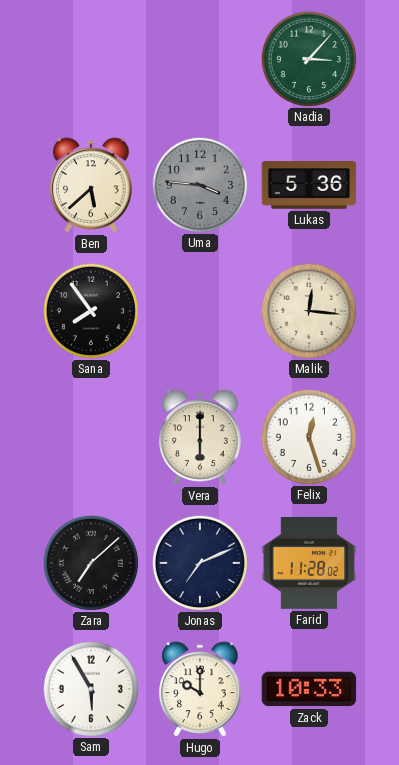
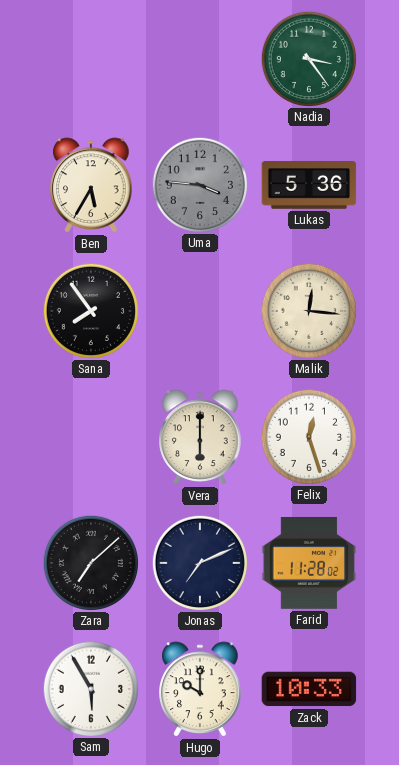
Nadia: 3:07 -> 3:24 (308, 58)
Ben: 5:38 -> 5:35 (91, 185)
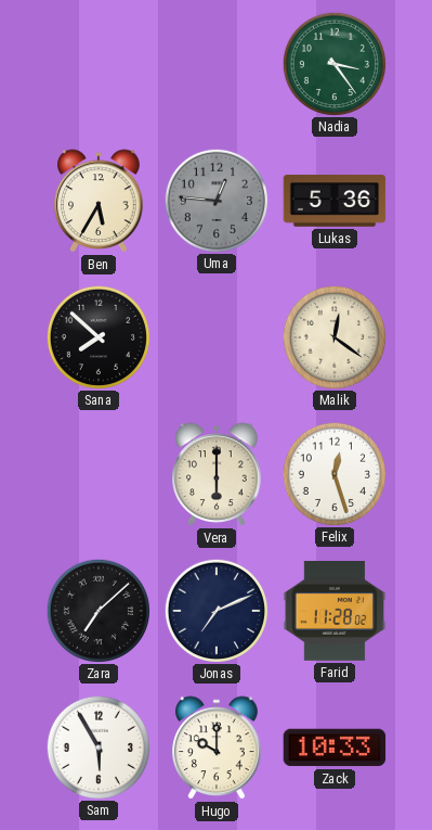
Uma: 3:46 -> 12:46 (215, 200)
Sana: 7:54 -> 7:52 (97, 336)
Malik: 12:16 -> 12:21 (333, 336)
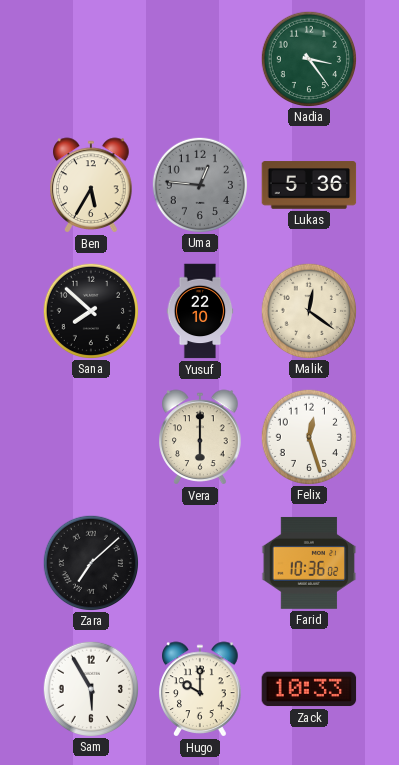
Yusuf: none -> 22:10 (200, 311)
Jonas: 7:11 -> none (215, 610)
Farid: 11:28 -> 10:36 (309, 563)
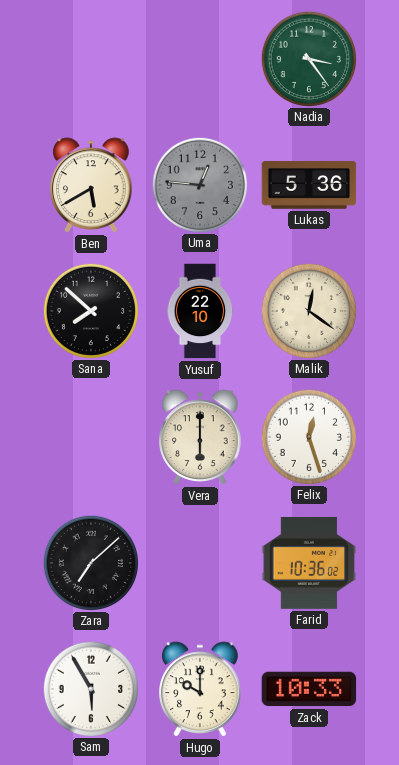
Ben: 5:35 -> 5:40 (91, 185)
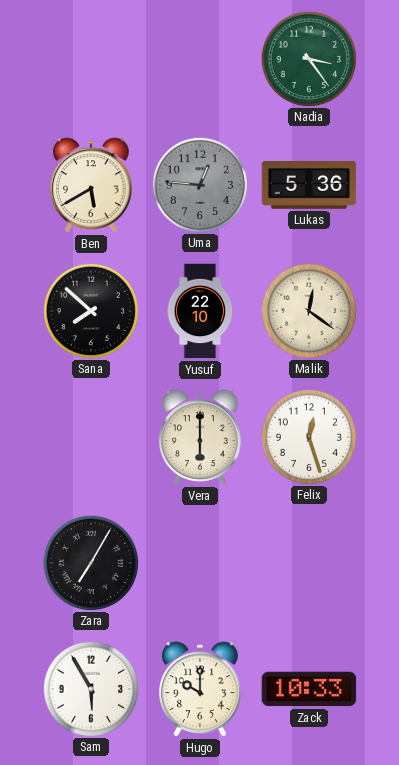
Zara: 7:08 -> 7:05 (90, 562)
Farid: 10:36 -> none (309, 563)
